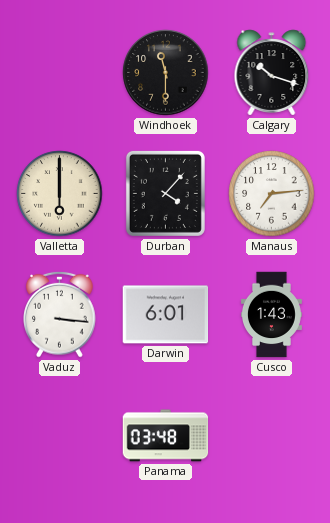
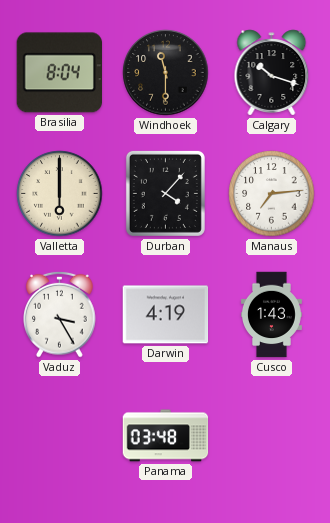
Brasilia: none -> 8:04 (59, 73)
Vaduz: 3:16 -> 3:25 (60, 314)
Darwin: 6:01 -> 4:19 (166, 315)
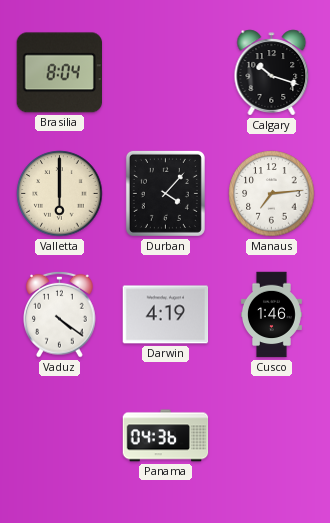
Windhoek: 11:30 -> none (166, 73)
Vaduz: 3:25 -> 4:21 (60, 314)
Cusco: 1:43 -> 1:46 (271, 315)
Panama: 03:48 -> 04:36 (166, 436)
